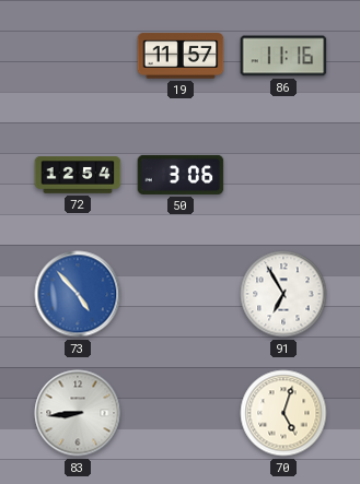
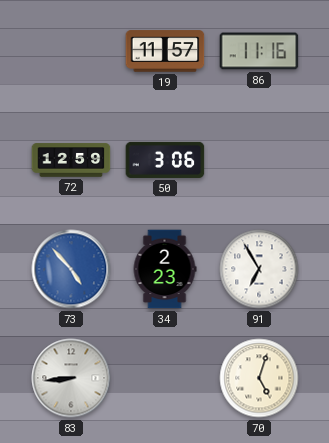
72: 12:54 -> 12:59 (71, 160)
34: none -> 2:23 (165, 269)
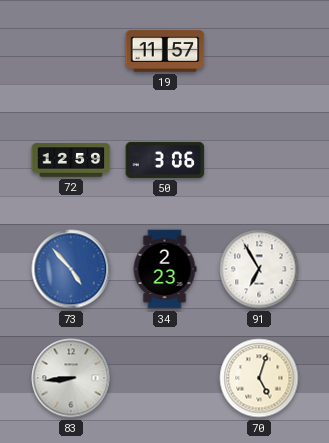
86: 11:16 -> none (259, 51)
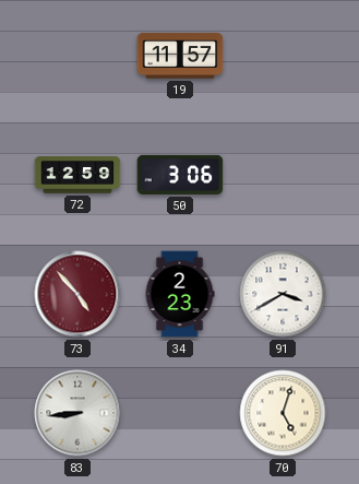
73 dial: blue -> burgundy (77, 294)
91: 6:55 -> 3:40 (283, 294)
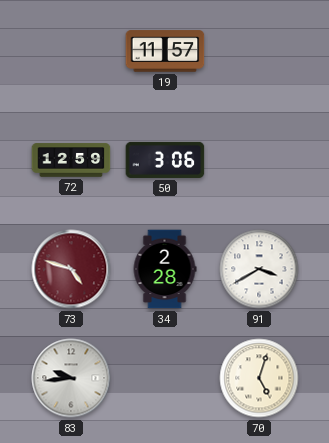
73: 4:53 -> 4:48 (71, 269)
34: 2:23 -> 2:28 (165, 269)
83: 8:44 -> 9:44 (71, 378)
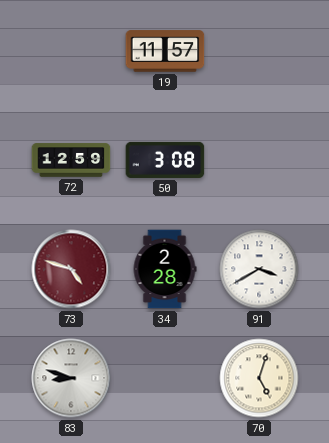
50: 3:06 -> 3:08 (165, 160)
83: 9:44 -> 8:48 (71, 378)
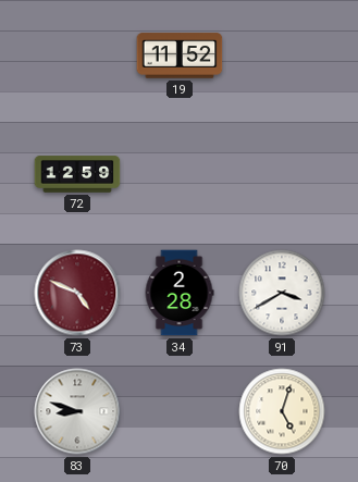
19: 11:57 -> 11:52 (180, 55)
50: 3:08 -> none (165, 160)
73: 4:48 -> 4:49 (77, 293)
